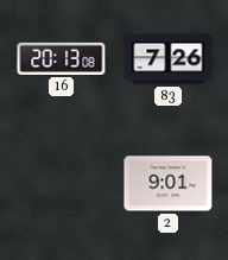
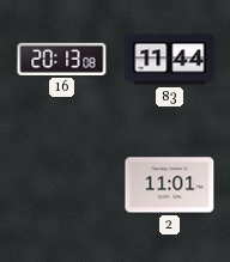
83: 7:26 -> 11:44 (170, 60)
2: 9:01 -> 11:01 (170, 185)
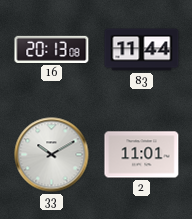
33: none -> 10:10 (52, 155)
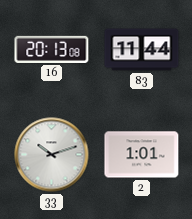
33: 10:10 -> 10:12 (52, 155)
2: 11:01 -> 1:01 (142, 155)
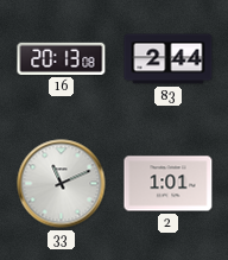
83: 11:44 -> 2:44 (169, 59)
33: 10:12 -> 11:11 (62, 184)
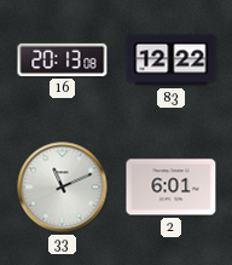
83: 2:44 -> 12:22 (172, 61)
2: 1:01 -> 6:01 (172, 188)
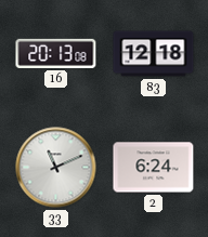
83: 12:22 -> 12:18 (154, 54)
2: 6:01 -> 6:24 (154, 168)
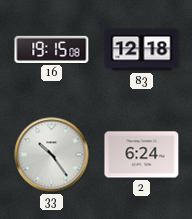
16: 20:13 -> 19:15 (52, 49)
33: 11:11 -> 10:24 (52, 155)
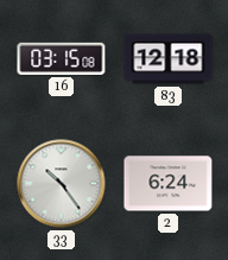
16: 19:15 -> 03:15 (62, 58)
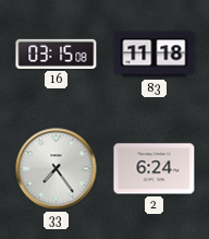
83: 12:18 -> 11:18 (155, 55)
33: 10:24 -> 7:24 (57, 169)
